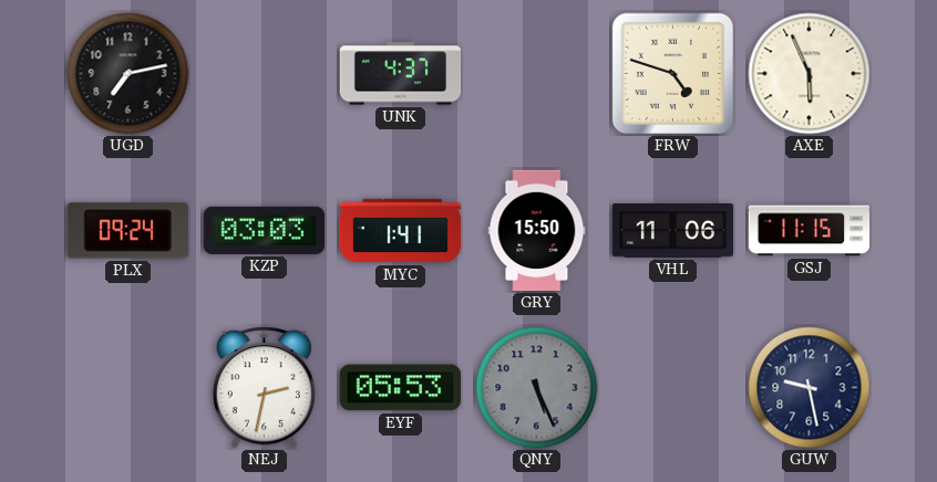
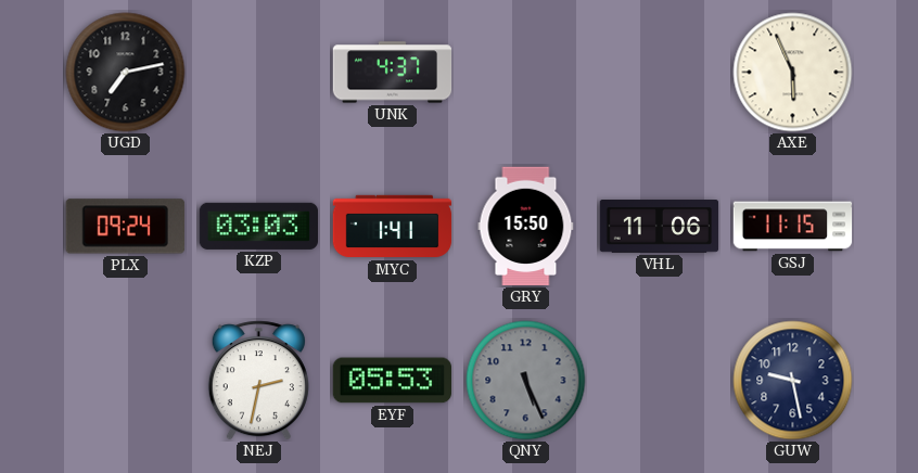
FRW: 4:48 -> none (673, 74)
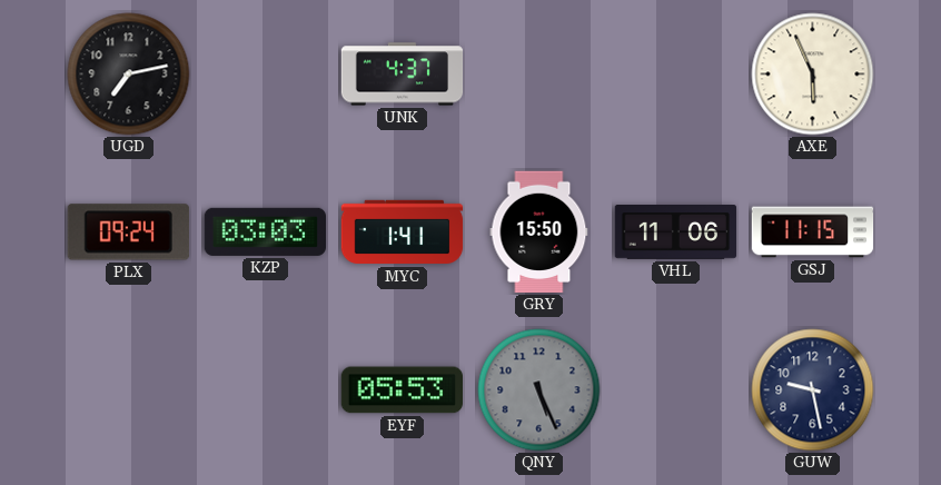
NEJ: 2:32 -> none (258, 381)
